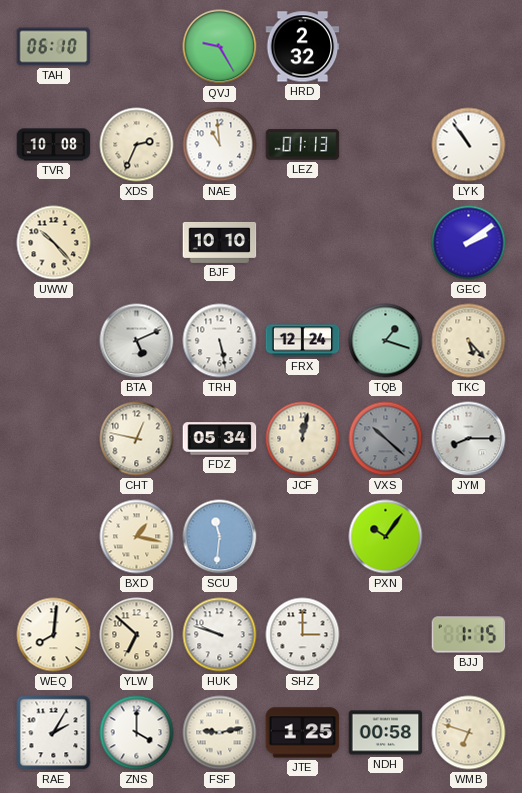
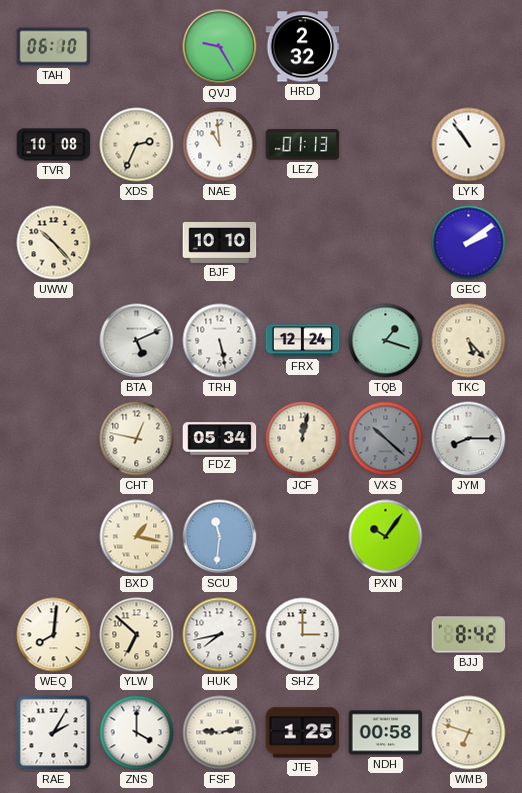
HUK: 9:48 -> 7:43 (220, 635)
BJJ: 1:15 -> 8:42 (469, 635)
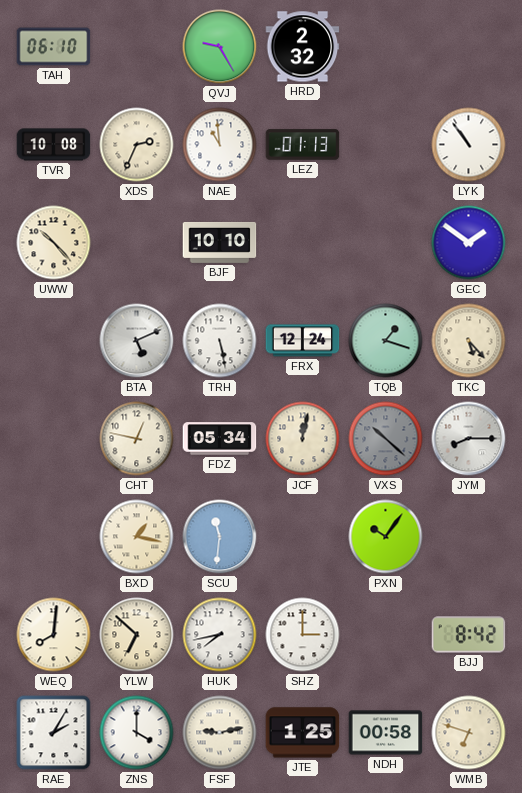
GEC: 2:09 -> 1:51 (469, 243)
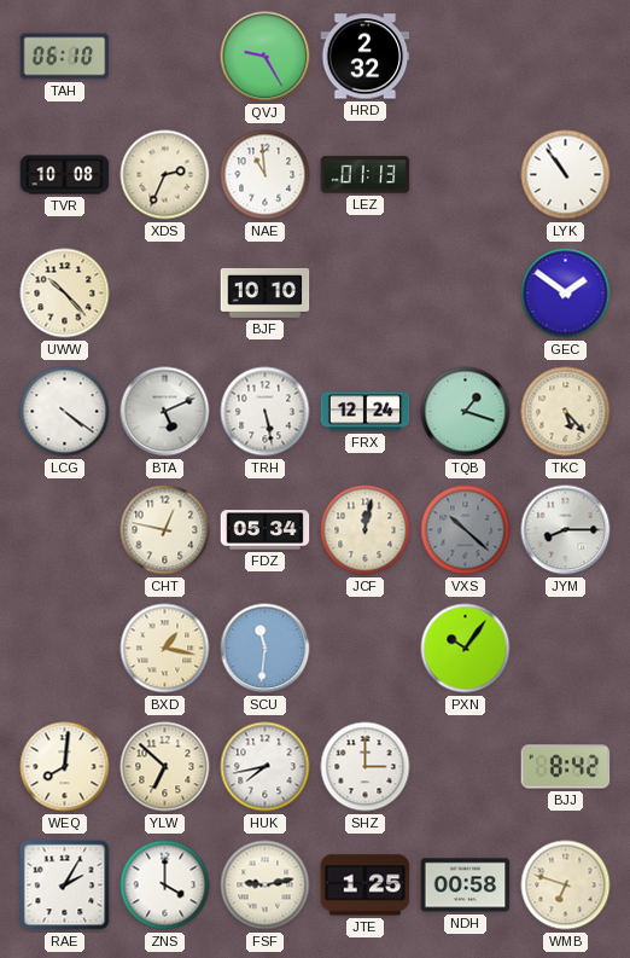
LCG: none -> 4:21 (65, 412)
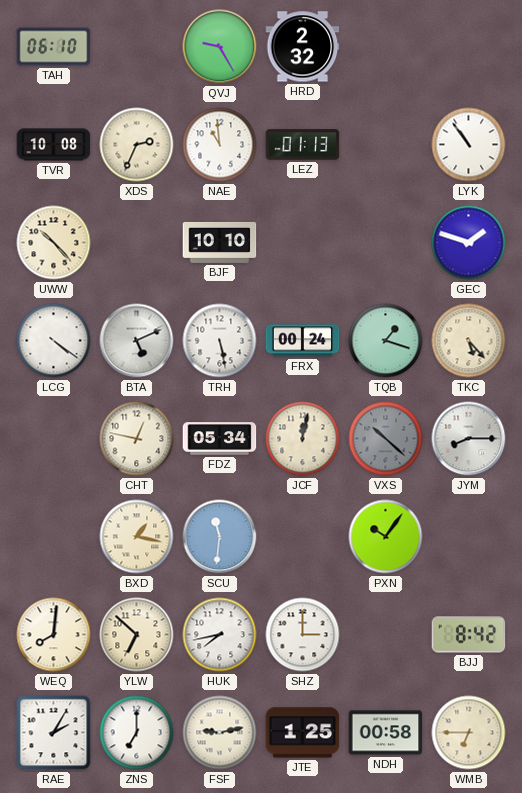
GEC: 1:51 -> 1:48 (469, 243)
FRX: 12:24 -> 00:24 (303, 341)
ZNS: 4:00 -> 7:00 (137, 733)
WMB: 6:48 -> 6:45 (469, 733)
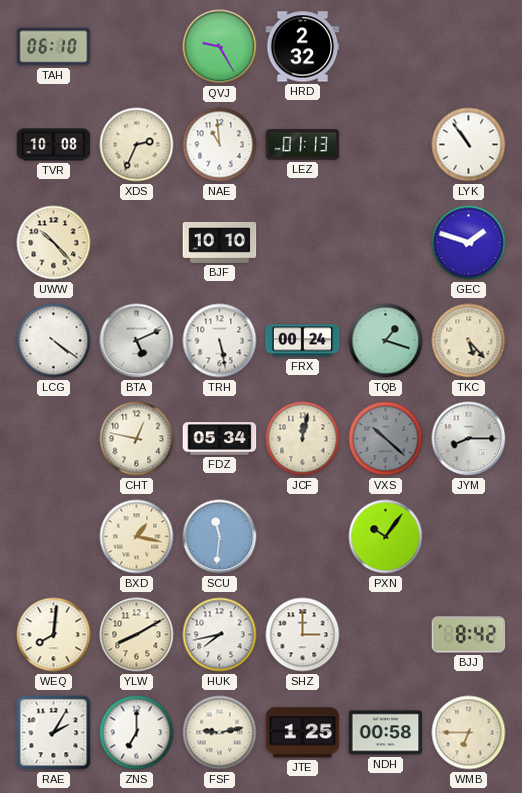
YLW: 6:52 -> 8:10 (137, 635)
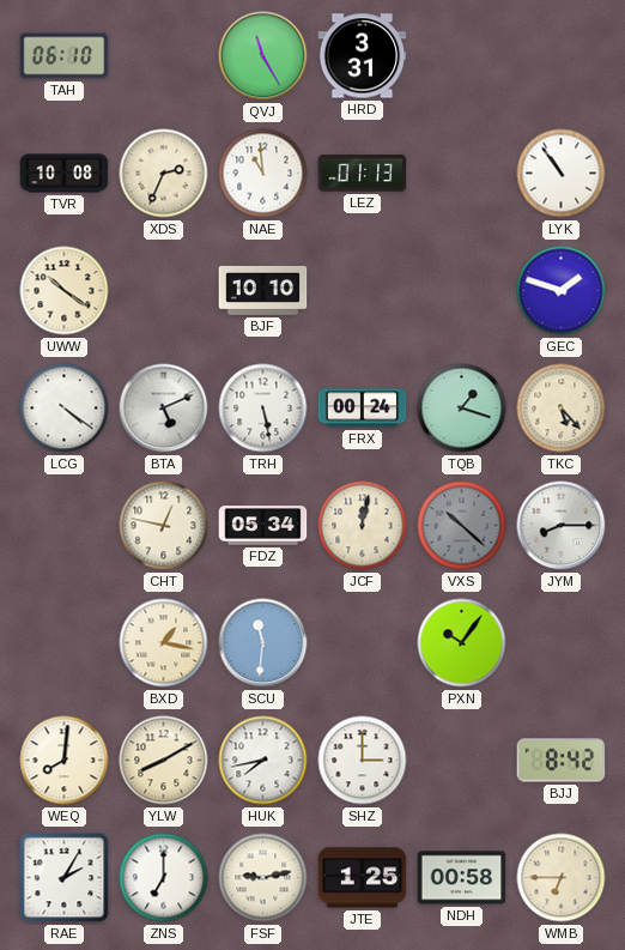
QVJ: 9:25 -> 11:25 (263, 56)
HRD: 2:32 -> 3:31 (363, 56)
UWW: 10:23 -> 10:21 (65, 291)
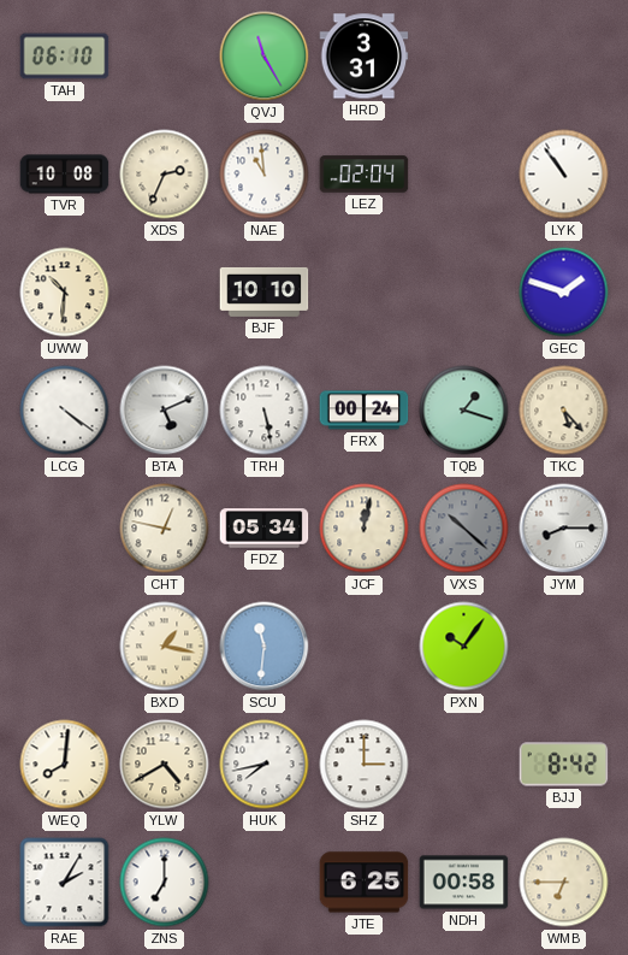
LEZ: 01:13 -> 02:04 (365, 175)
UWW: 10:21 -> 10:31 (65, 293)
YLW: 8:10 -> 4:40 (165, 765)
FSF: 9:13 -> none (263, 878)
JTE: 1:25 -> 6:25 (365, 883)
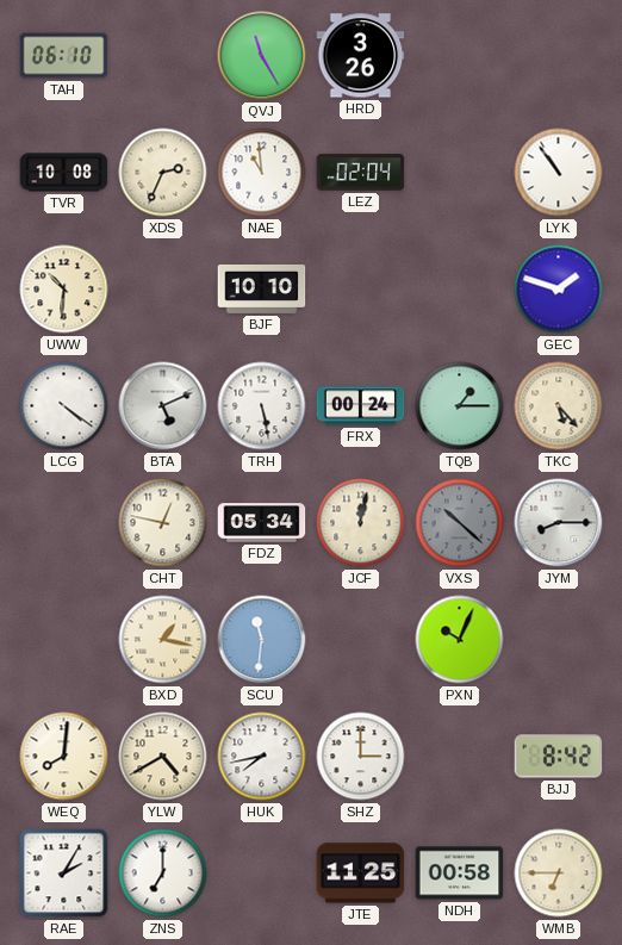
HRD: 3:31 -> 3:26 (361, 56)
TQB: 1:18 -> 1:15 (460, 406)
PXN: 10:06 -> 10:04 (460, 640)
JTE: 6:25 -> 11:25 (361, 873)
